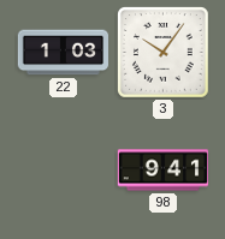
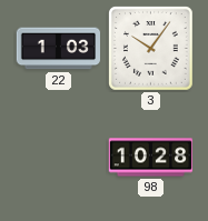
98: 9:41 -> 10:28 (151, 158)
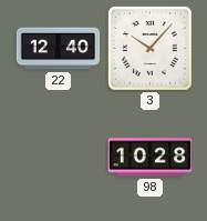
22: 1:03 -> 12:40 (59, 49)
3: 10:06 -> 10:07 (151, 49)
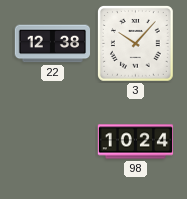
22: 12:40 -> 12:38 (53, 44)
98: 10:28 -> 10:24 (136, 142)
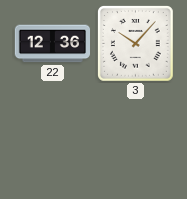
22: 12:38 -> 12:36 (53, 44)
98: 10:24 -> none (136, 142)
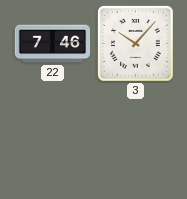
22: 12:36 -> 7:46 (53, 44)
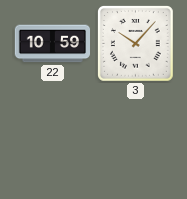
22: 7:46 -> 10:59 (53, 44)
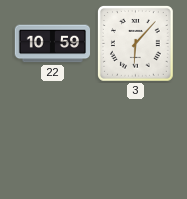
3: 10:07 -> 6:07 (136, 44)
